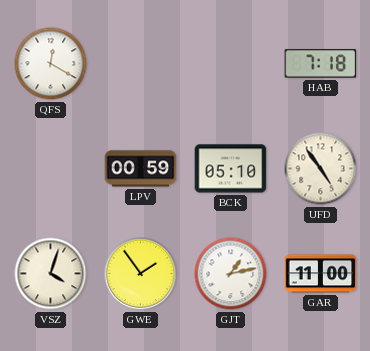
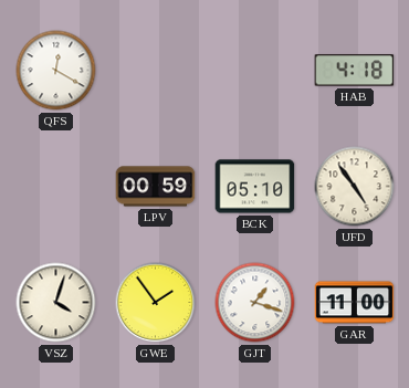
HAB: 7:18 -> 4:18 (355, 71)
GJT: 1:13 -> 1:18 (255, 303)
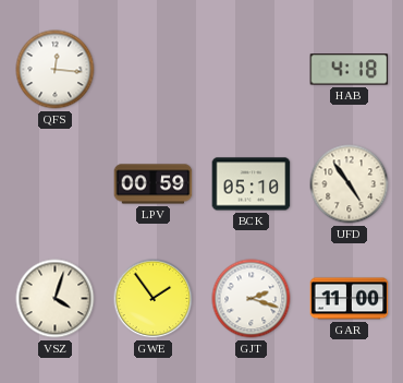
QFS: 12:20 -> 12:16 (56, 70)
GJT: 1:18 -> 2:18 (252, 299)
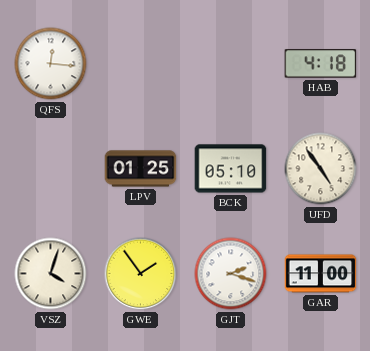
LPV: 00:59 -> 01:25 (141, 169)
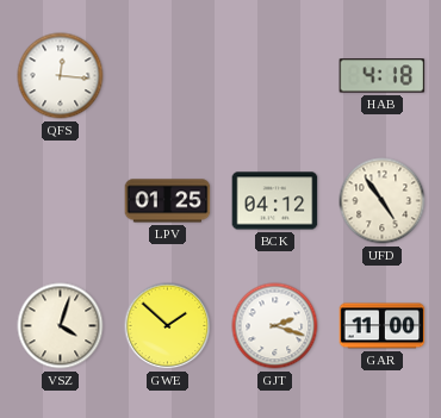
BCK: 05:10 -> 04:12 (275, 201)
GWE: 1:54 -> 1:52 (168, 326)
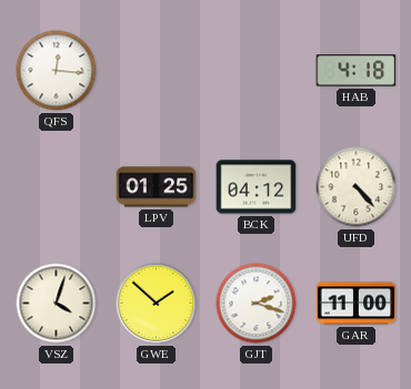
UFD: 4:54 -> 4:23 (357, 187)
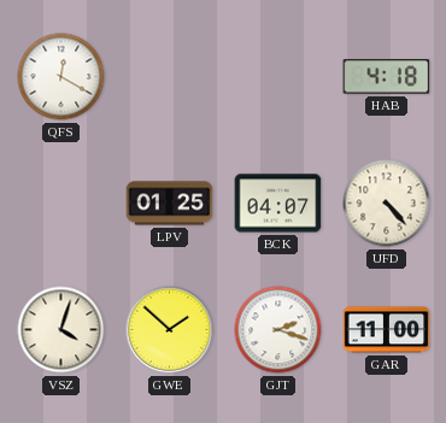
QFS: 12:16 -> 12:20 (61, 77)
BCK: 04:12 -> 04:07 (278, 204)
